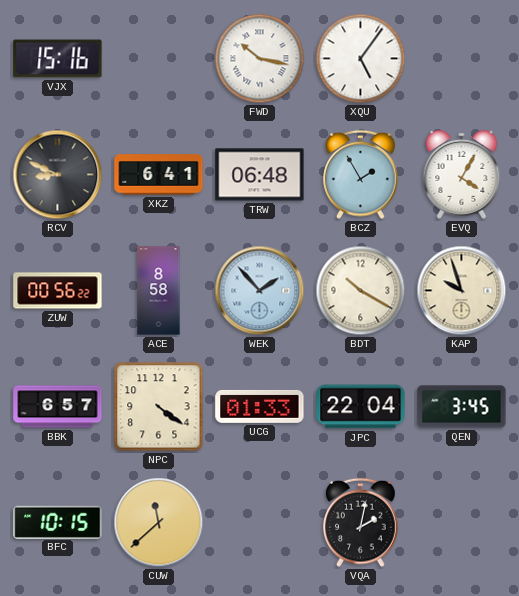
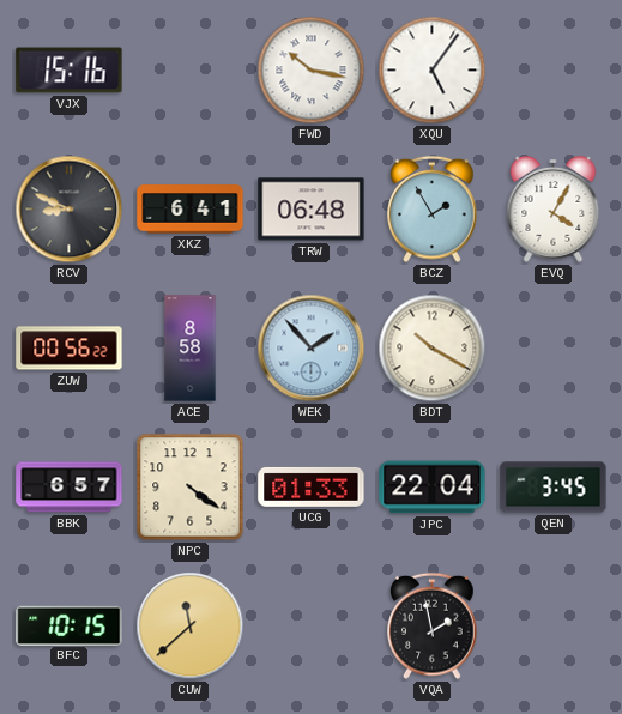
KAP: 9:57 -> none (462, 291)
VQA: 2:02 -> 1:58 (433, 627)
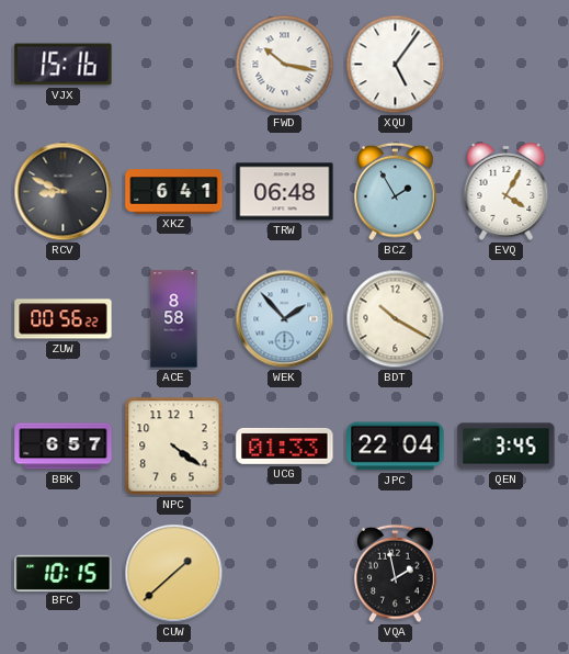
CUW: 11:38 -> 1:38 (174, 574)
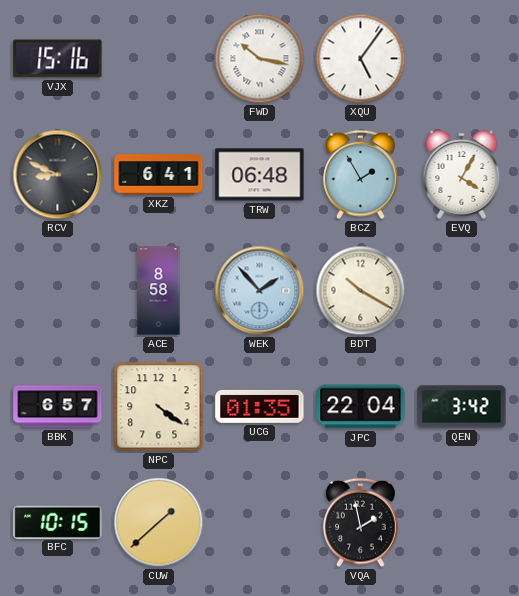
ZUW: 00:56 -> none (64, 319)
UCG: 01:33 -> 01:35 (260, 406)
QEN: 3:45 -> 3:42 (462, 407)
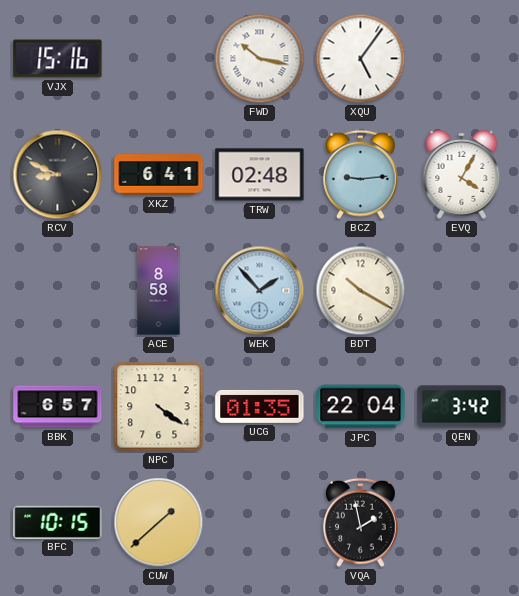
TRW: 06:48 -> 02:48 (260, 175)
BCZ: 1:55 -> 9:14 (361, 175)
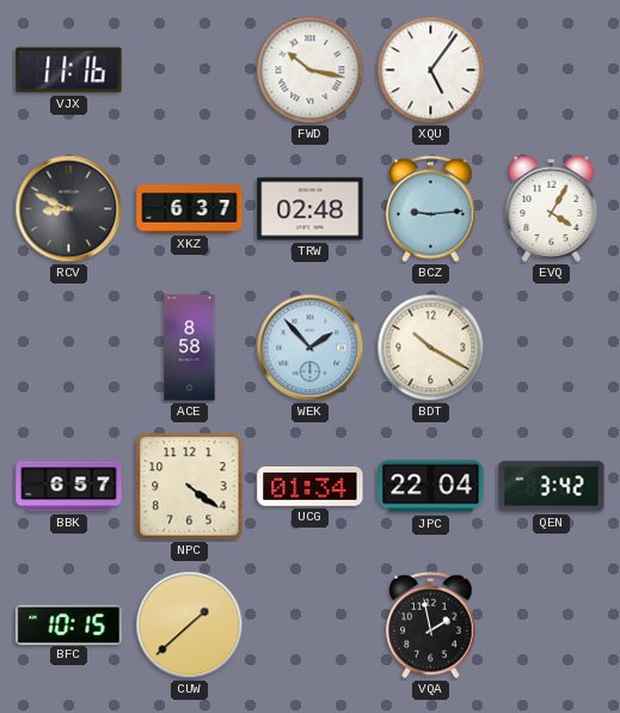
VJX: 15:16 -> 11:16 (69, 71)
XKZ: 6:41 -> 6:37 (190, 209)
UCG: 01:35 -> 01:34 (311, 486)
